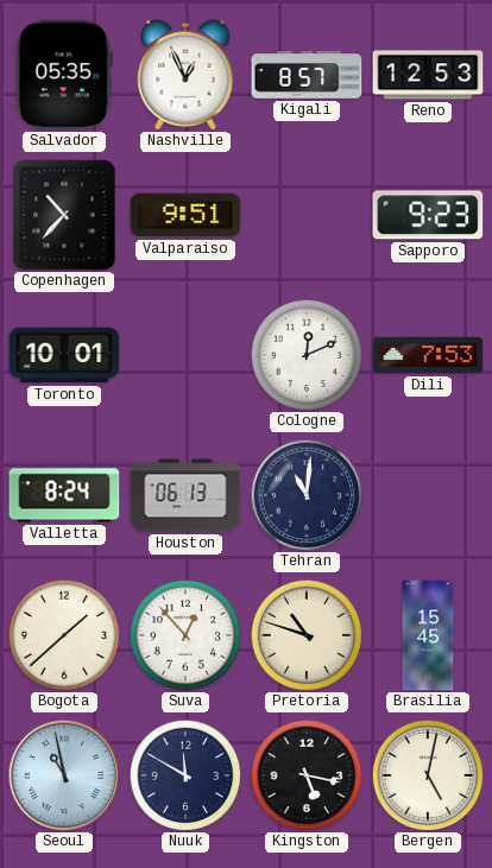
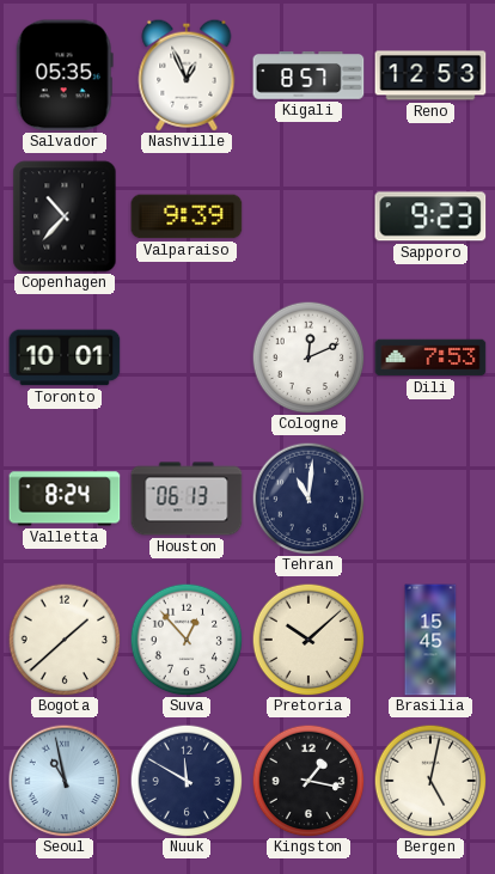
Valparaiso: 9:51 -> 9:39 (187, 216)
Pretoria: 10:48 -> 10:08 (308, 640)
Kingston: 5:17 -> 1:17 (308, 781)
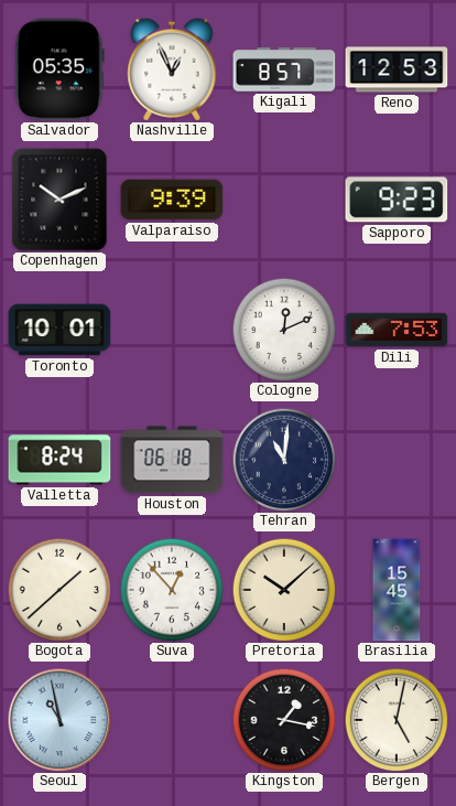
Copenhagen: 10:37 -> 10:11 (59, 200)
Houston: 06:13 -> 06:18 (172, 460)
Nuuk: 11:50 -> none (187, 781)
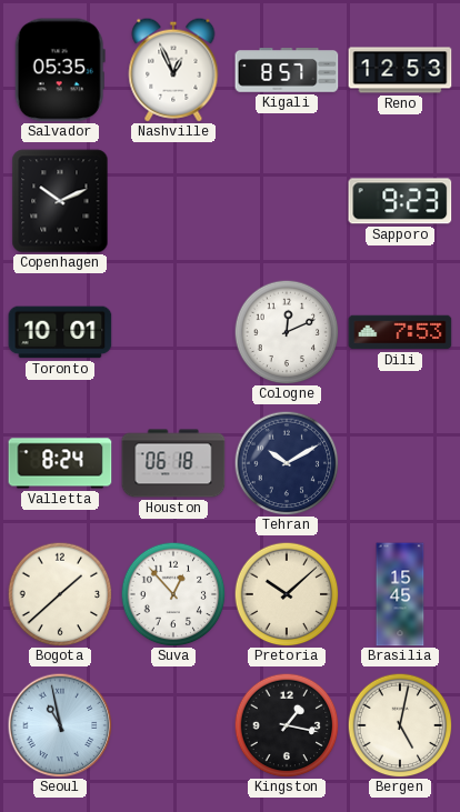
Valparaiso: 9:39 -> none (172, 200)
Tehran: 11:01 -> 10:10 (287, 463)
